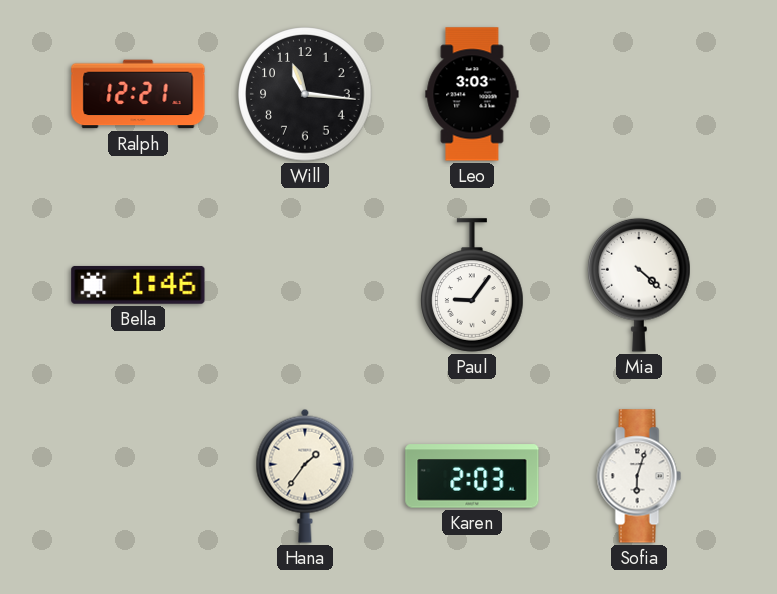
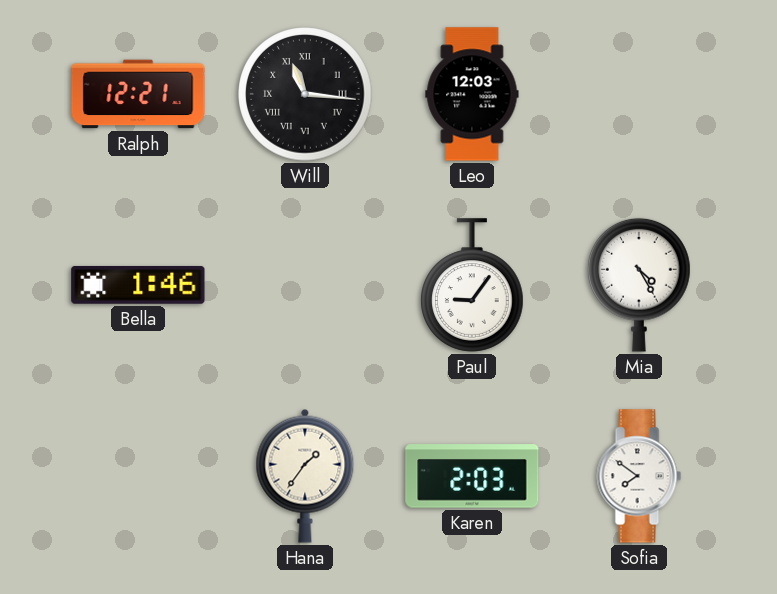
Will numerals: Arabic -> Roman (305, 94)
Leo: 3:03 -> 12:03 (472, 94)
Mia: 4:22 -> 4:25 (640, 285)
Sofia: 6:03 -> 7:51 (639, 476)
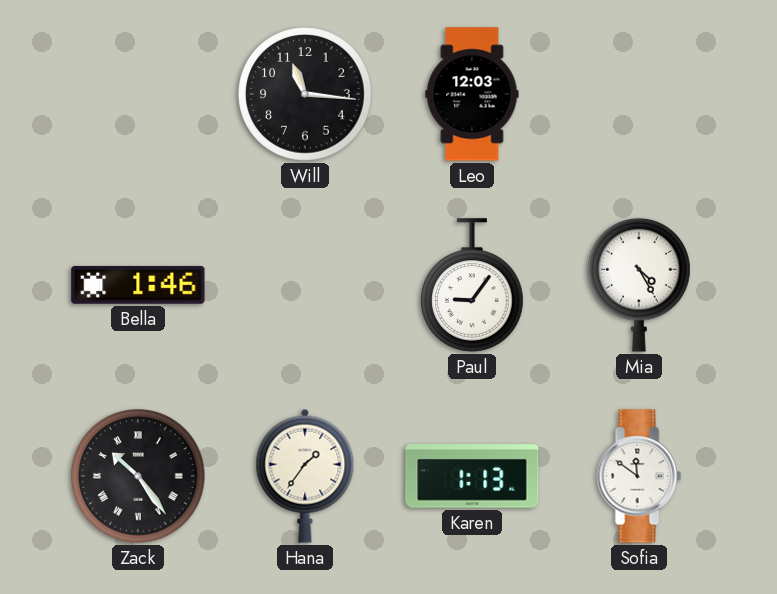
Ralph: 12:21 -> none (138, 94)
Will numerals: Roman -> Arabic (305, 94)
Zack: none -> 10:24 (138, 476)
Karen: 2:03 -> 1:13 (472, 476)
Sofia: 7:51 -> 11:51 (639, 476)
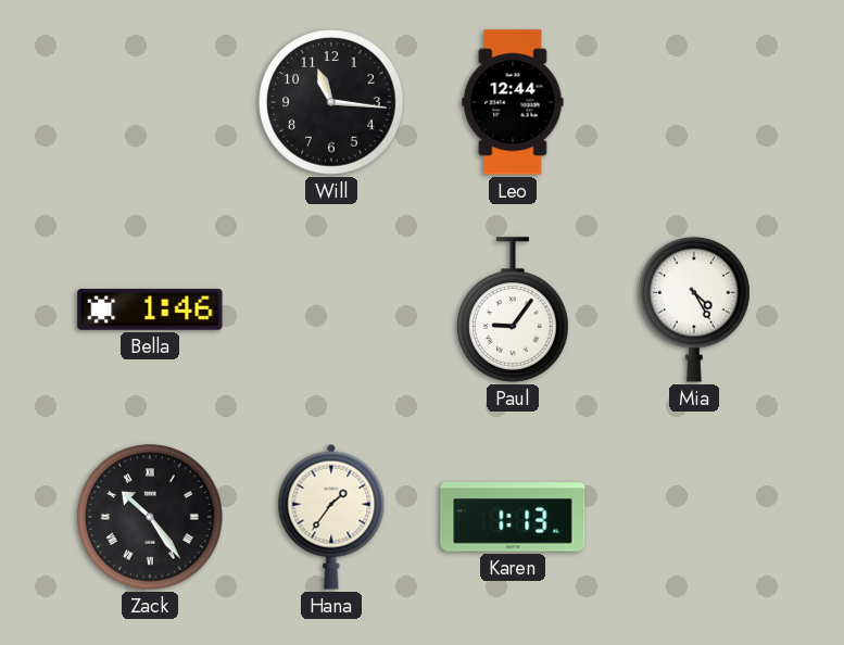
Leo: 12:03 -> 12:44 (513, 102)
Sofia: 11:51 -> none (639, 476)
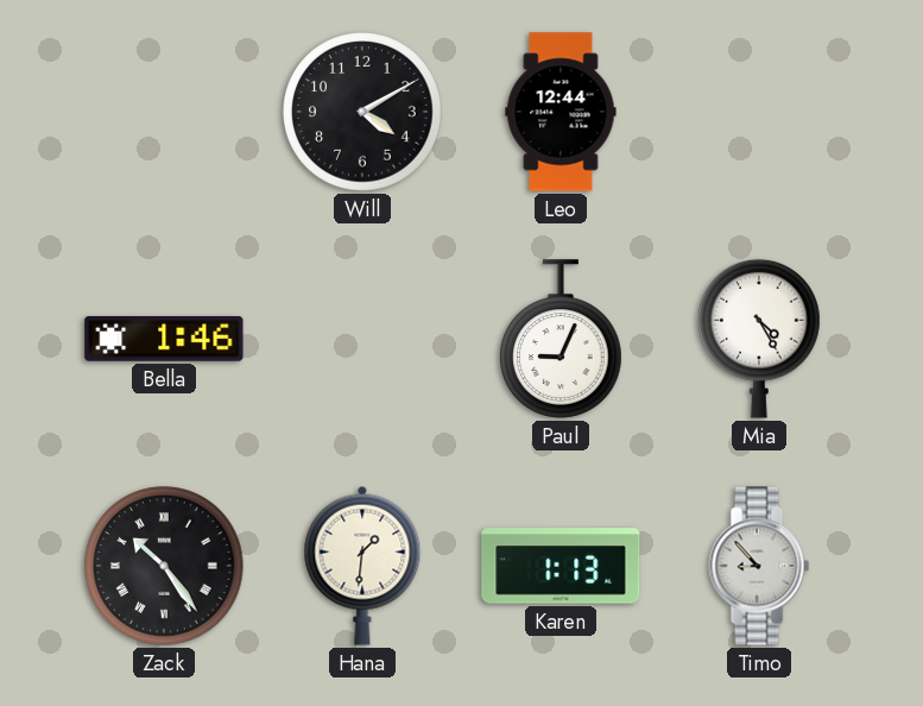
Will: 11:16 -> 4:10 (362, 112)
Paul: 9:06 -> 9:04 (562, 339)
Hana: 1:36 -> 1:31 (362, 566)
Timo: none -> 8:53 (759, 566)
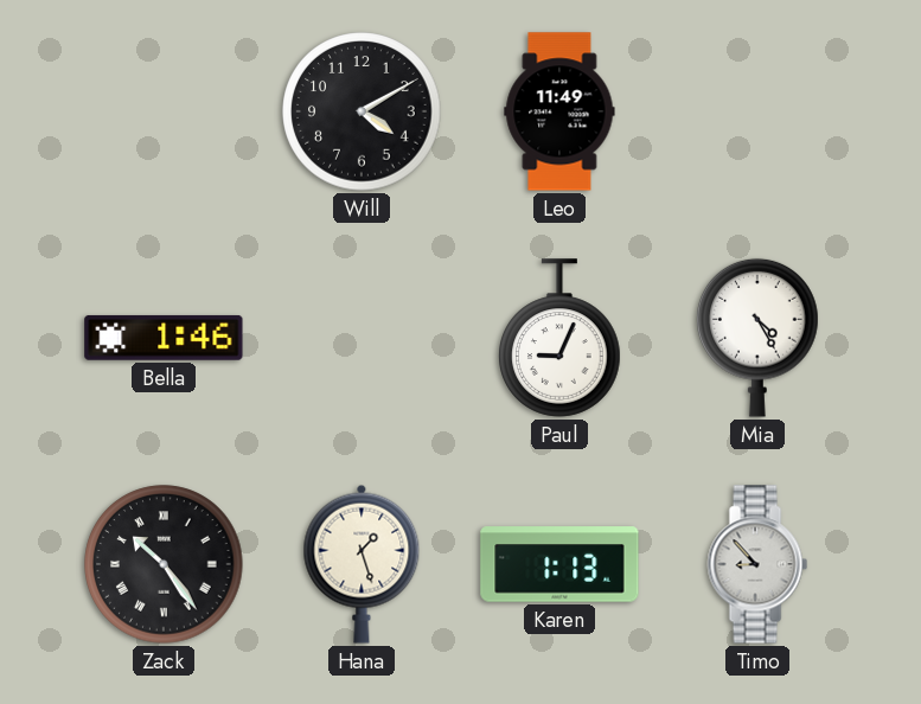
Leo: 12:44 -> 11:49 (559, 111)
Hana: 1:31 -> 1:27 (362, 564)
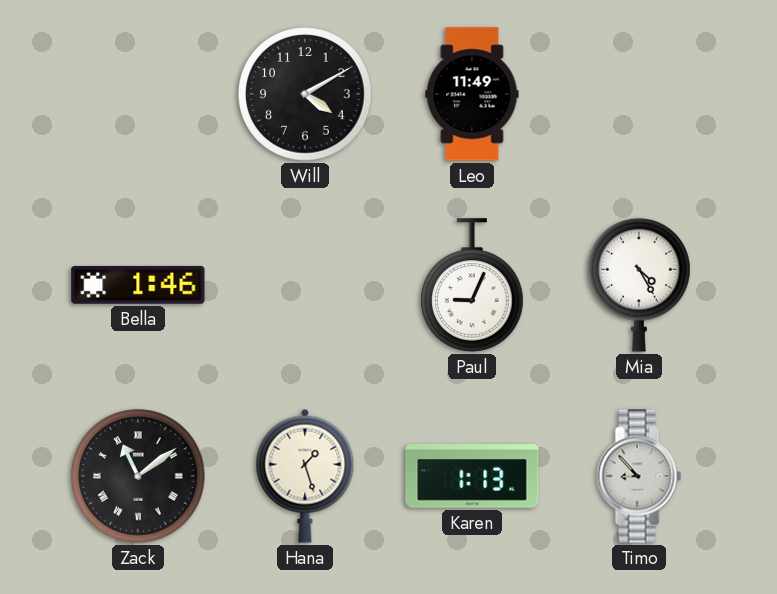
Zack: 10:24 -> 11:09 (138, 476)
